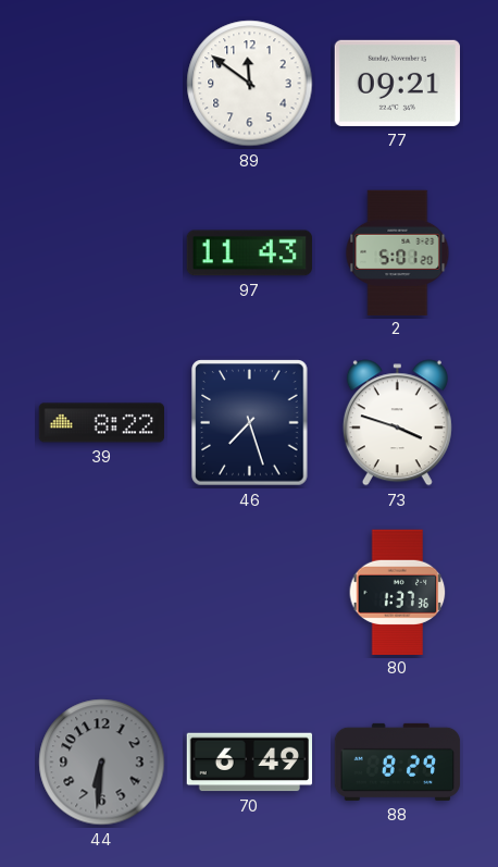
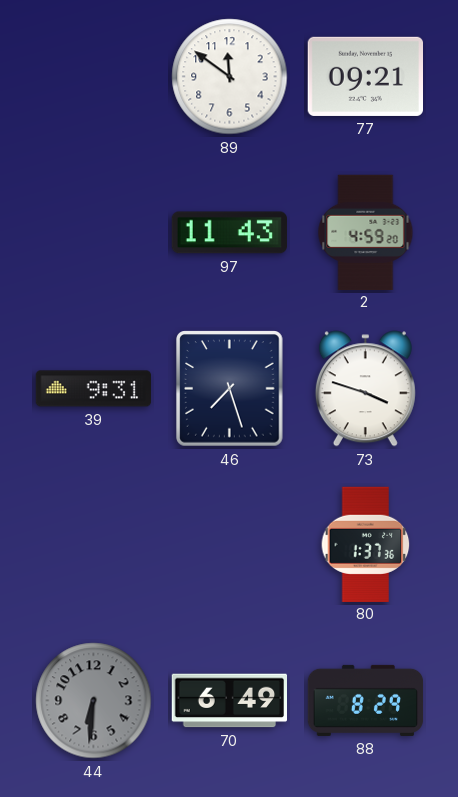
2: 5:01 -> 4:59 (366, 232)
39: 8:22 -> 9:31 (93, 389)
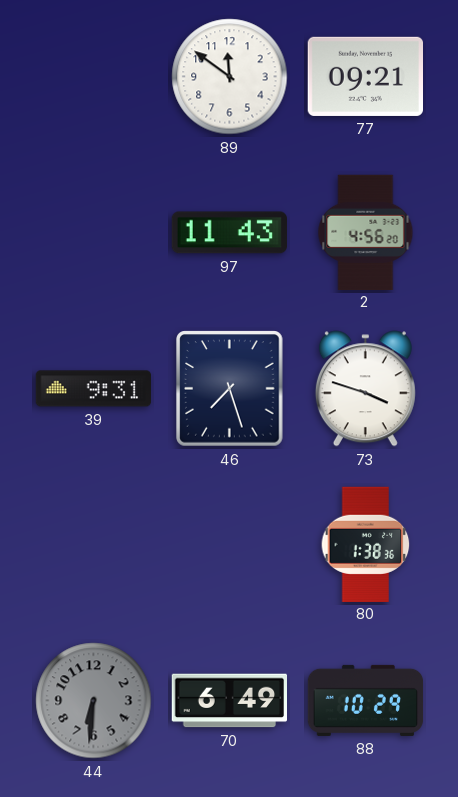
2: 4:59 -> 4:56 (366, 232)
80: 1:37 -> 1:38 (366, 544)
88: 8:29 -> 10:29 (366, 700)
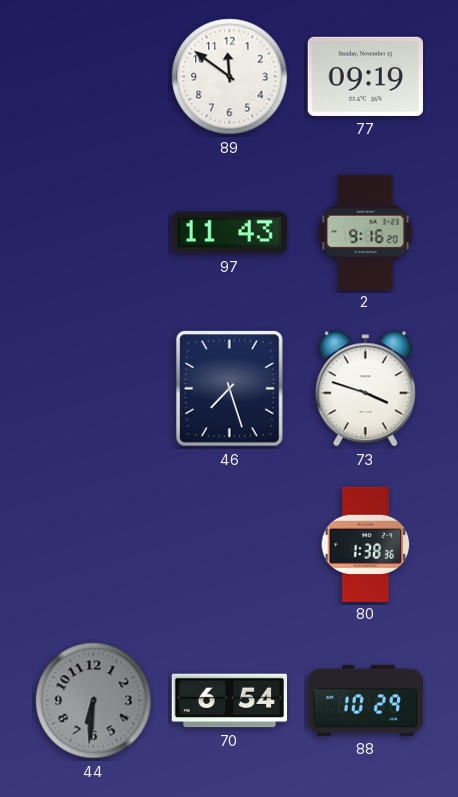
77: 09:21 -> 09:19 (365, 76)
2: 4:56 -> 9:16 (366, 232)
39: 9:31 -> none (93, 389)
70: 6:49 -> 6:54 (230, 701)
